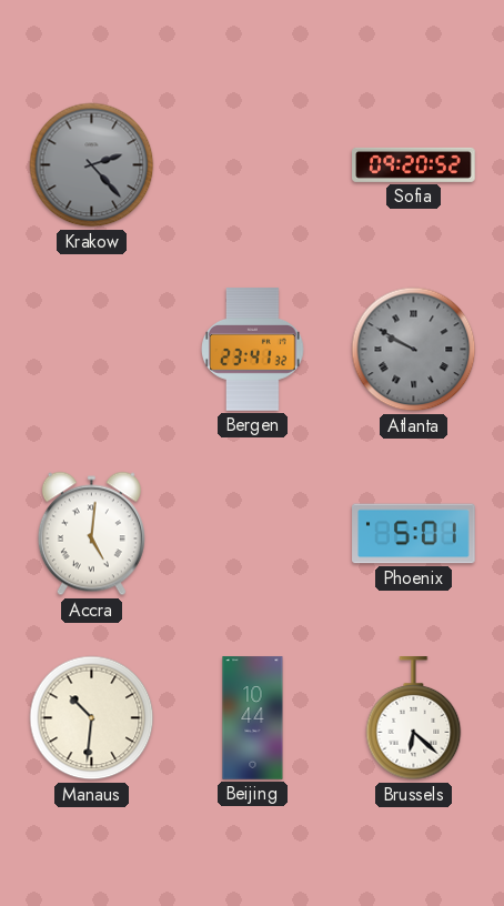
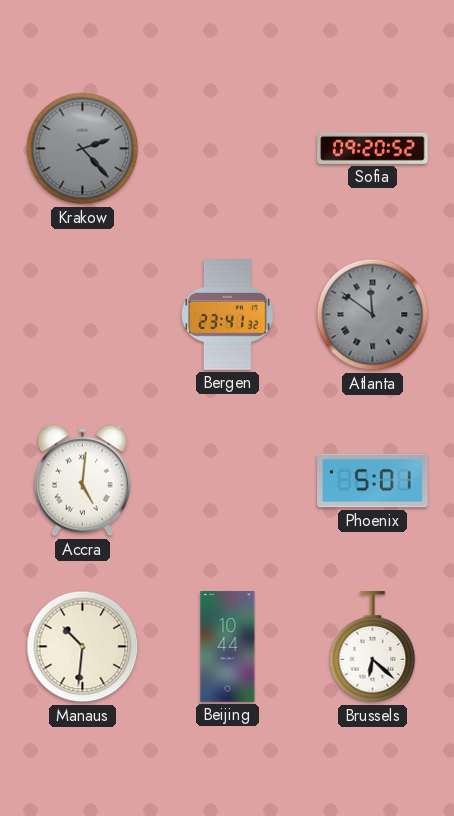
Atlanta: 9:50 -> 11:51 (373, 315)
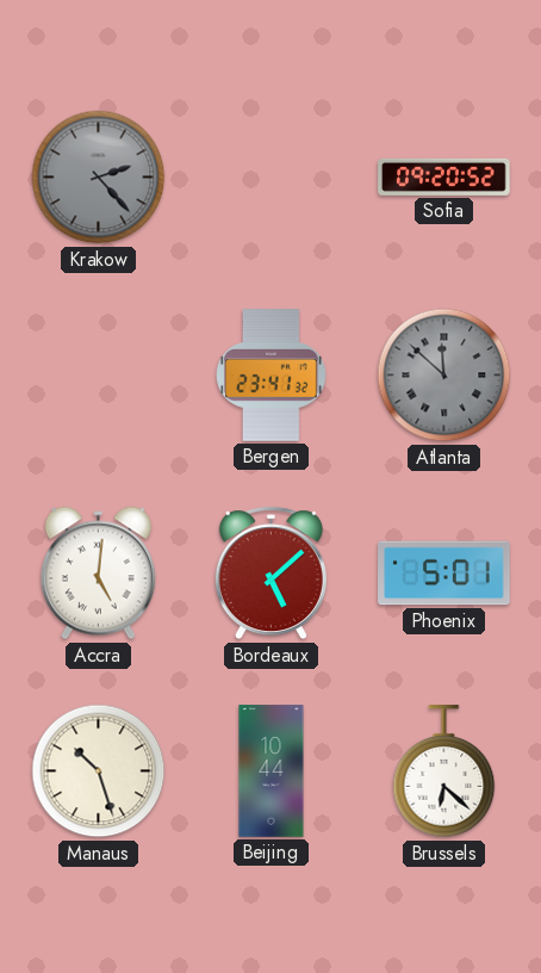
Atlanta: 11:51 -> 11:52 (444, 376)
Bordeaux: none -> 5:08 (270, 574)
Manaus: 10:31 -> 10:27 (99, 771)
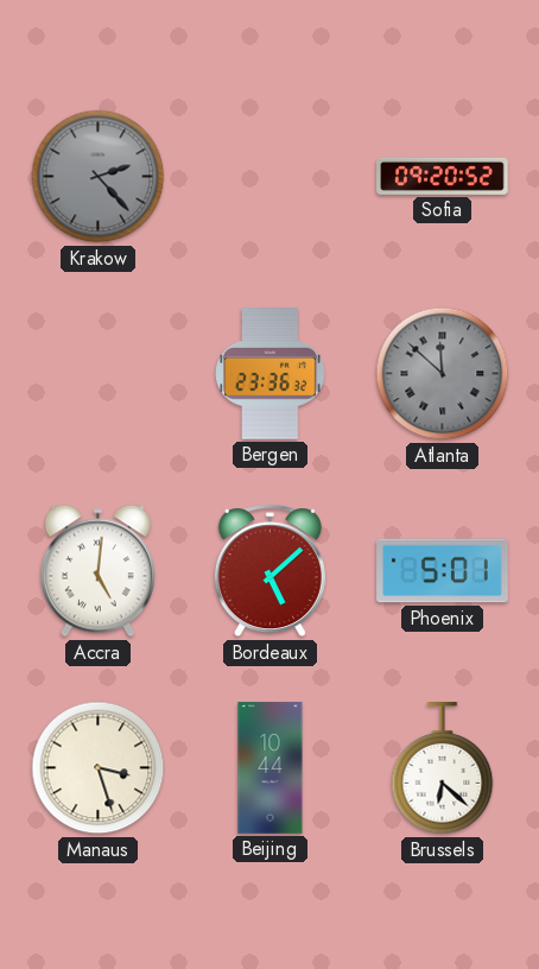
Bergen: 23:41 -> 23:36 (271, 374)
Manaus: 10:27 -> 3:27 (99, 768)
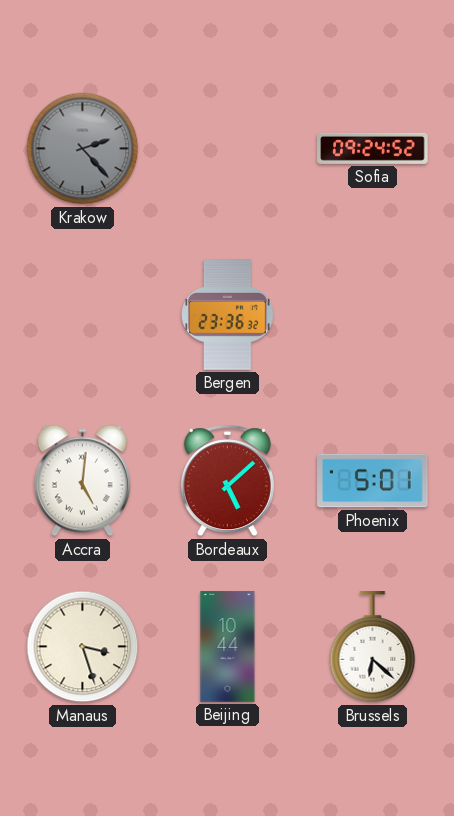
Sofia: 09:20 -> 09:24 (373, 148)
Atlanta: 11:52 -> none (443, 374)
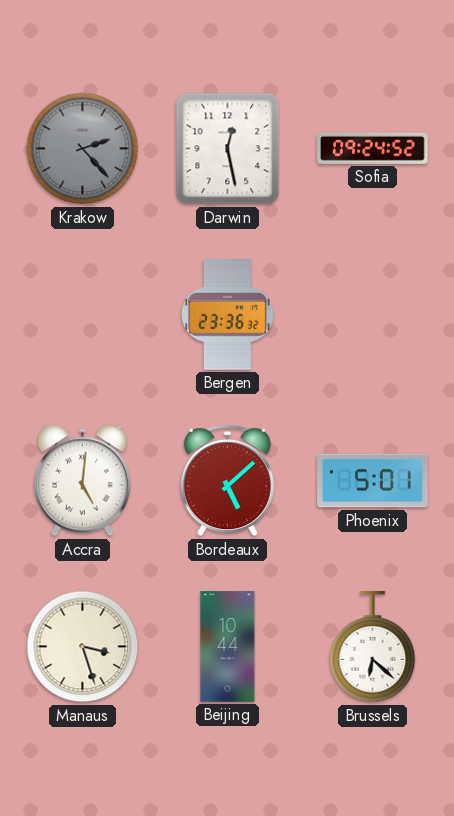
Darwin: none -> 12:28 (228, 149)
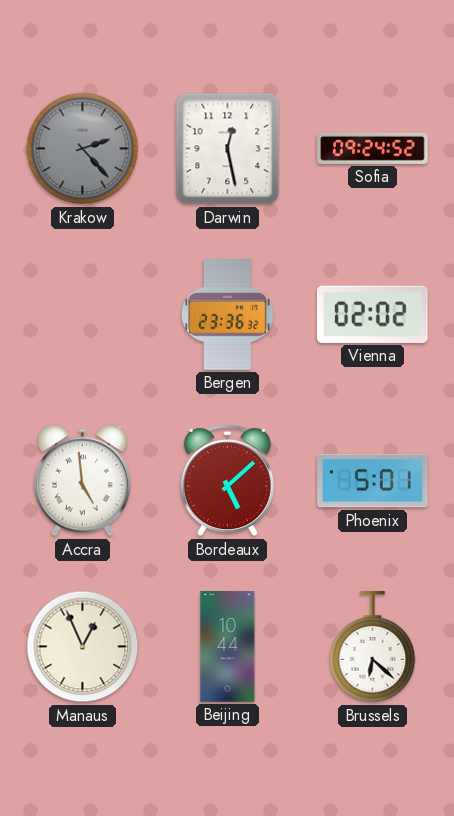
Vienna: none -> 02:02 (372, 314)
Accra: 5:01 -> 4:59 (82, 481)
Manaus: 3:27 -> 12:56 (83, 647)
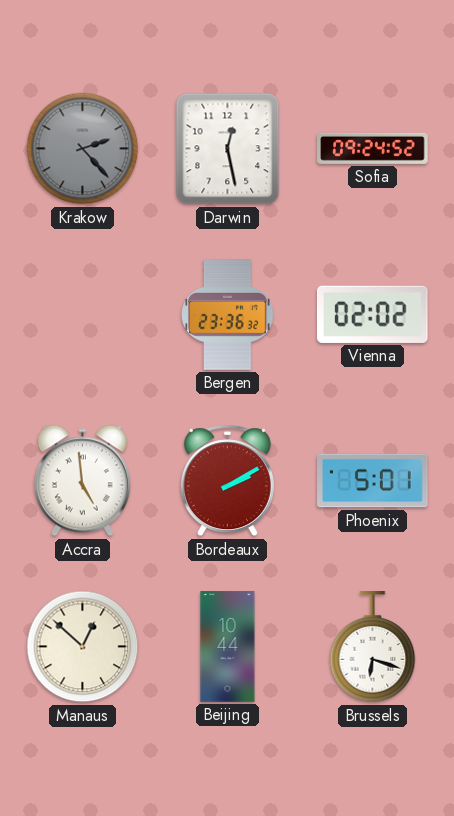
Bordeaux: 5:08 -> 2:10 (227, 481)
Manaus: 12:56 -> 12:52 (83, 647)
Brussels: 6:22 -> 6:18 (373, 647)
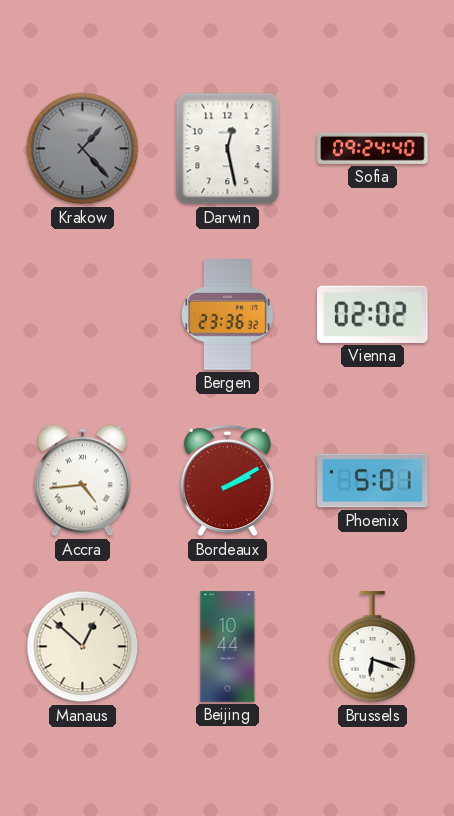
Krakow: 2:23 -> 1:23 (83, 149)
Sofia: 09:24:52 -> 09:24:40 (373, 148)
Accra: 4:59 -> 4:44 (82, 481)
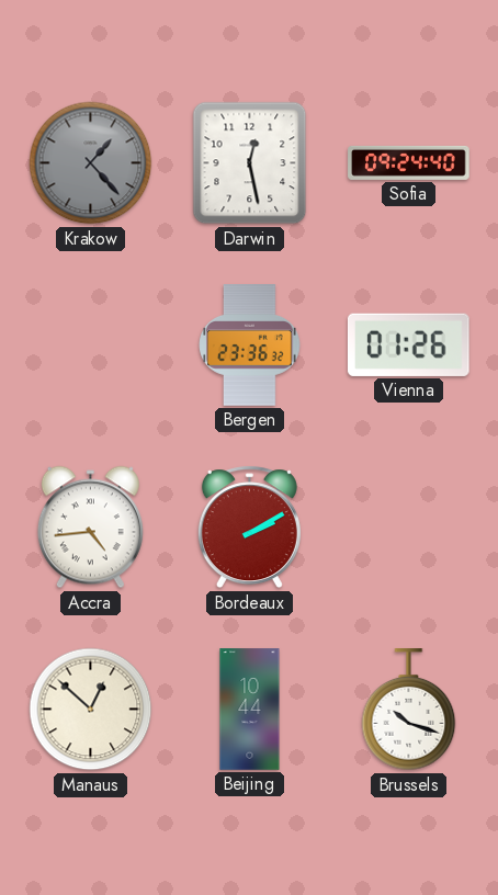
Vienna: 02:02 -> 01:26 (408, 344)
Phoenix: 5:01 -> none (373, 481)
Brussels: 6:18 -> 10:18 (409, 710)
